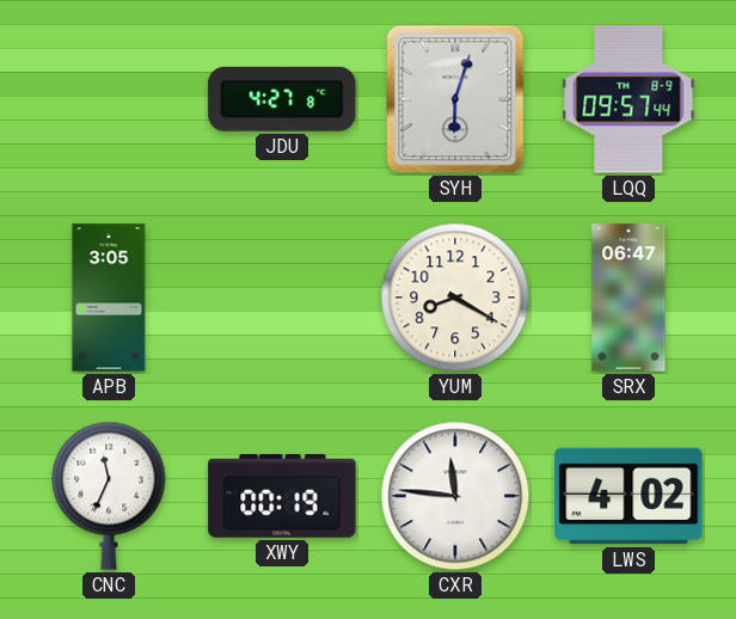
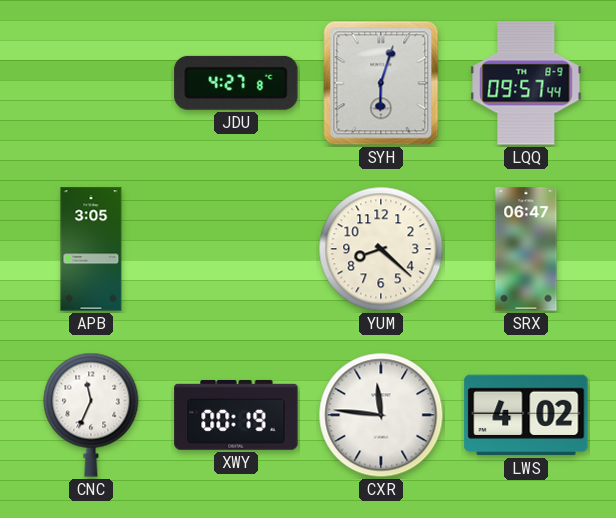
YUM: 8:20 -> 8:22 (381, 249)
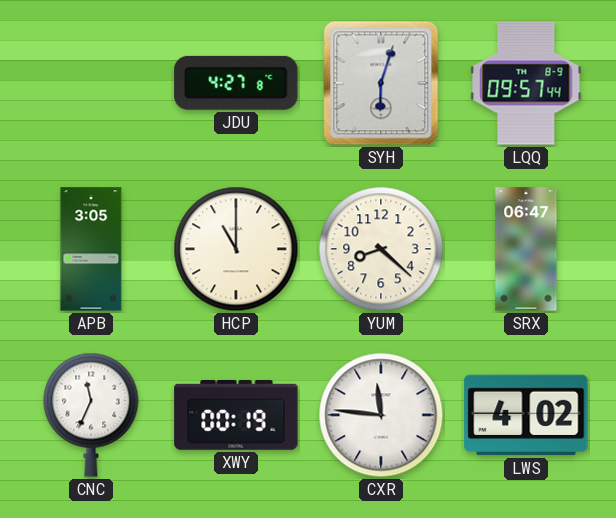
HCP: none -> 11:00 (236, 249)
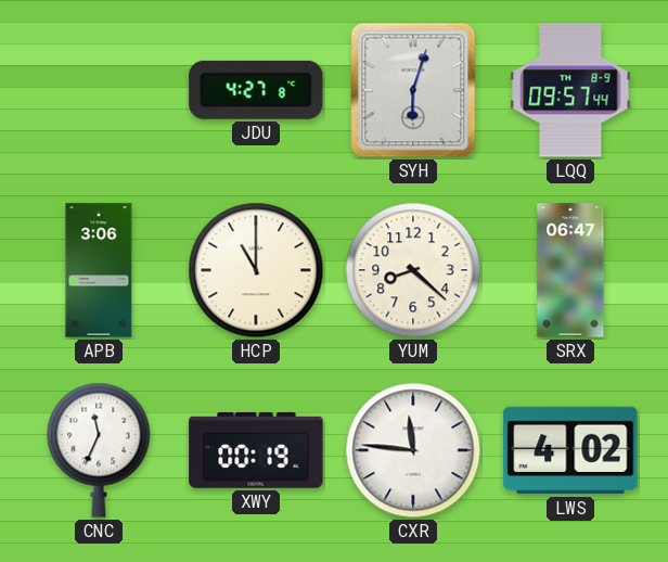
APB: 3:05 -> 3:06 (99, 270)
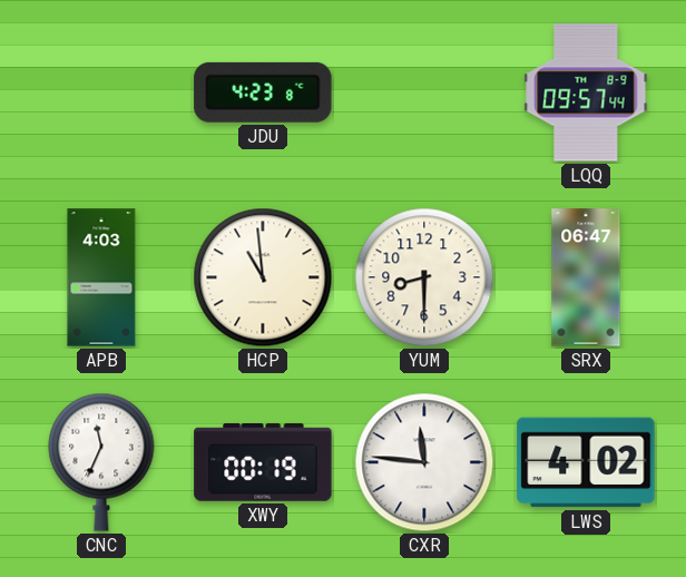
JDU: 4:27 -> 4:23 (263, 92)
SYH: 6:03 -> none (413, 90)
APB: 3:06 -> 4:03 (101, 277)
HCP: 11:00 -> 10:59 (263, 277)
YUM: 8:22 -> 8:30 (424, 277)
